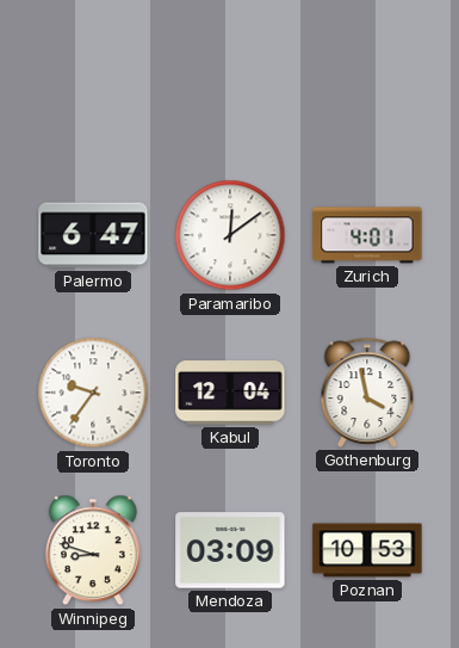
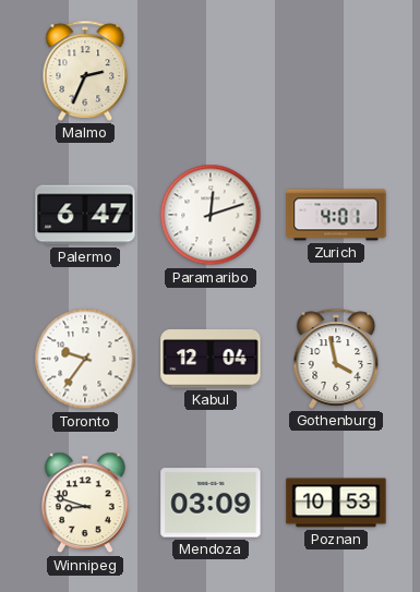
Malmo: none -> 2:34 (85, 71)
Paramaribo: 12:09 -> 12:12 (211, 215)
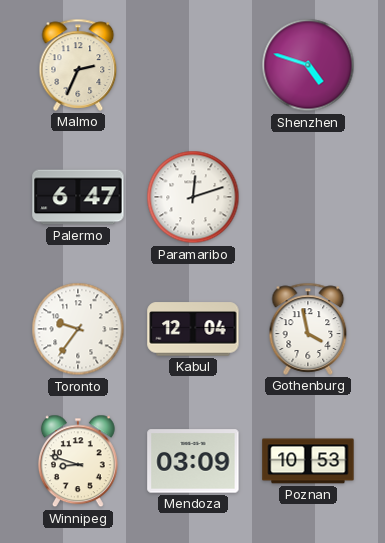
Shenzhen: none -> 4:48 (308, 65)
Zurich: 4:01 -> none (336, 215)
